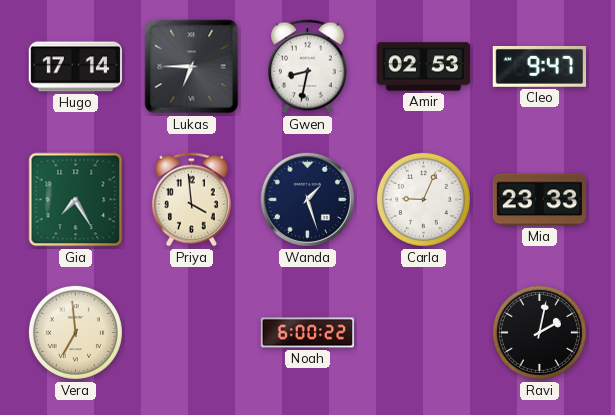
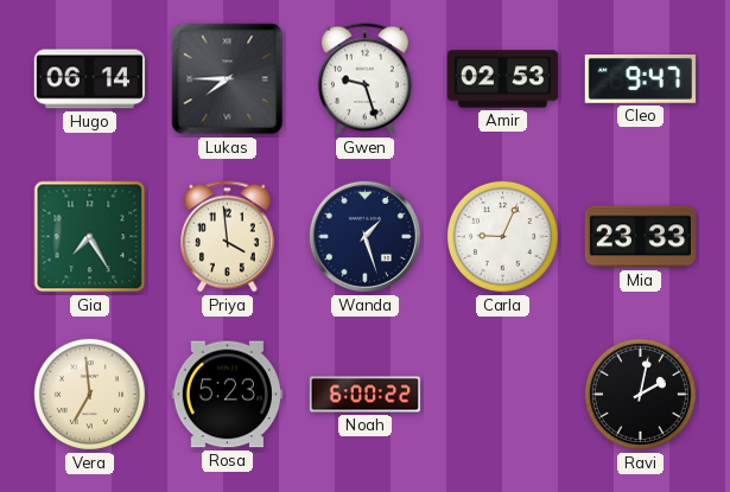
Hugo: 17:14 -> 06:14 (89, 79)
Lukas: 6:45 -> 7:45 (228, 79)
Gwen: 8:32 -> 9:27 (364, 79)
Rosa: none -> 5:23 (227, 395)
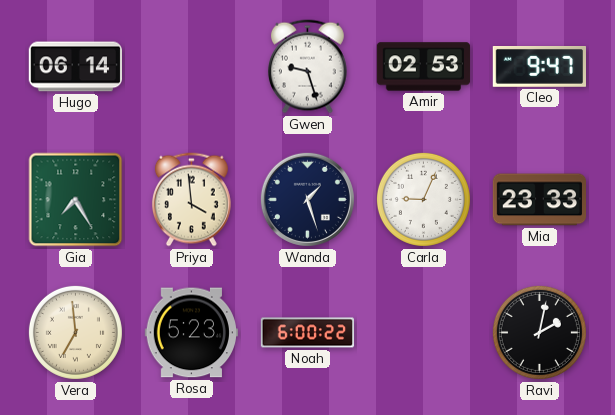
Lukas: 7:45 -> none (228, 79)
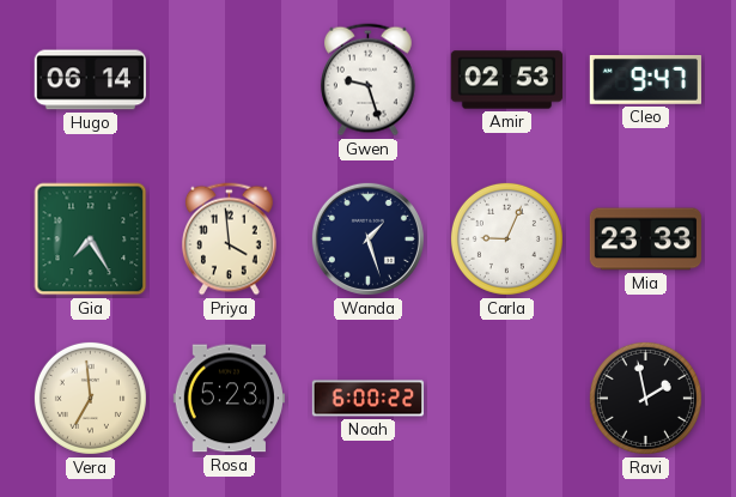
Ravi: 2:02 -> 1:58 (645, 398)
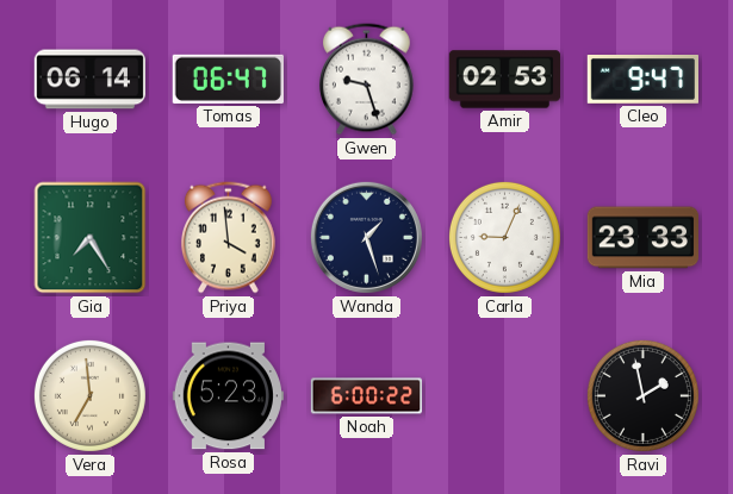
Tomas: none -> 06:47 (228, 79)
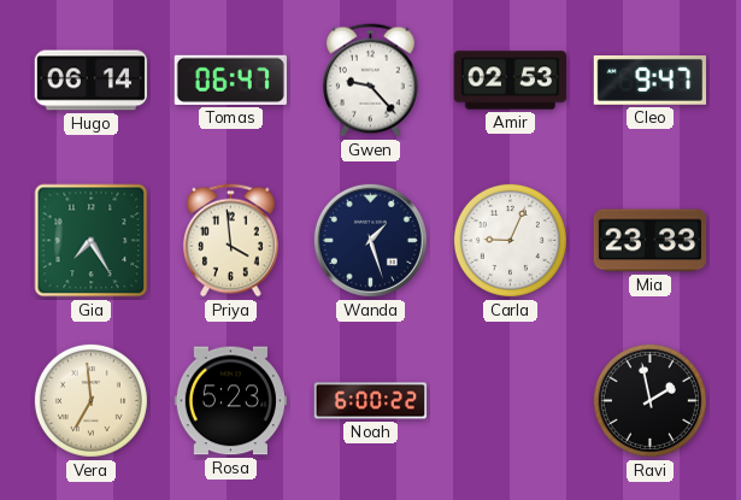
Gwen: 9:27 -> 9:23 (370, 81)
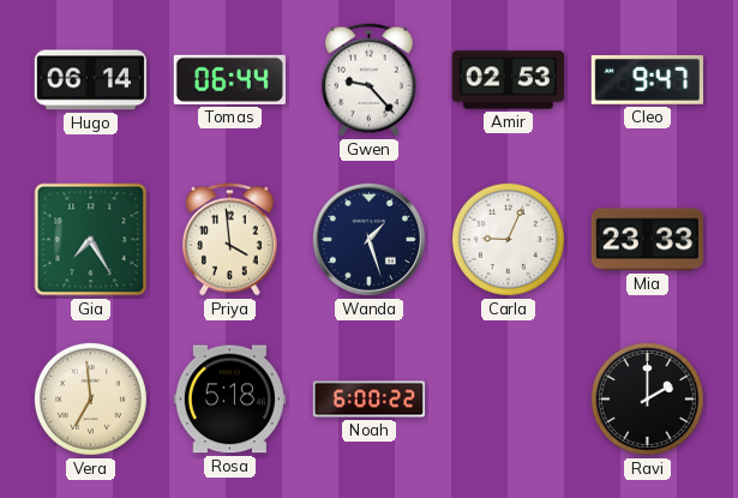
Tomas: 06:47 -> 06:44 (229, 79)
Rosa: 5:23 -> 5:18 (229, 400)
Ravi: 1:58 -> 2:00 (647, 398)
